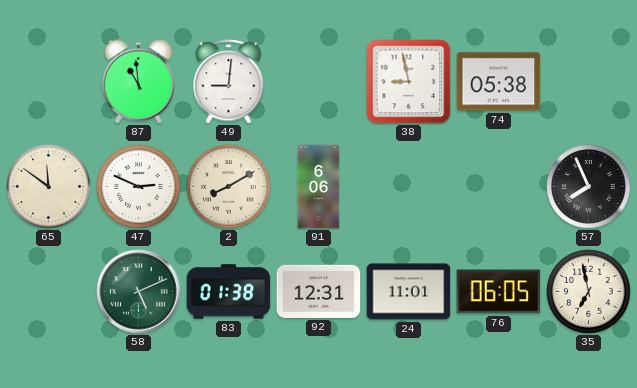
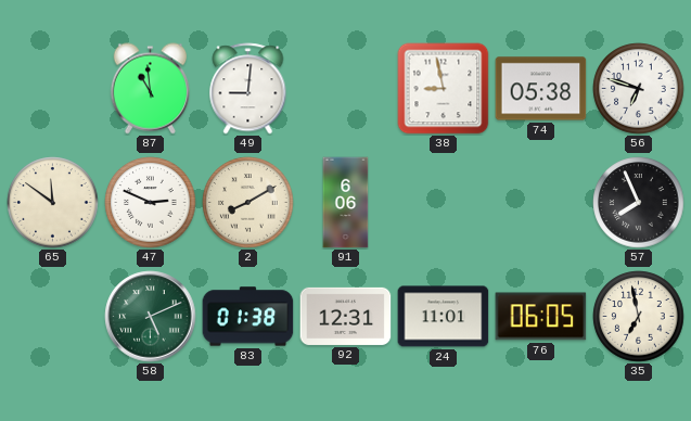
56: none -> 6:48 (639, 89)
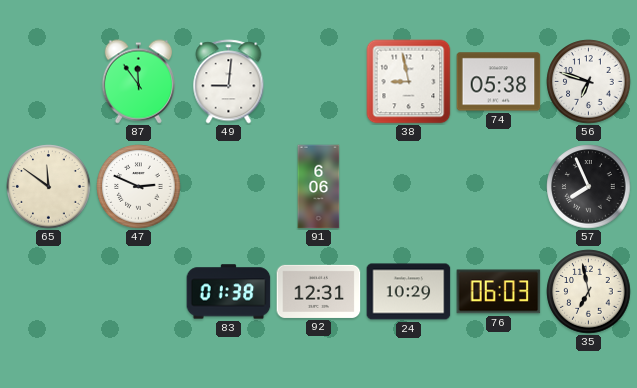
87: 10:59 -> 11:54 (138, 82)
2: 8:10 -> none (248, 203)
58: 5:11 -> none (151, 317)
24: 11:01 -> 10:29 (409, 292)
76: 06:05 -> 06:03 (499, 292)
